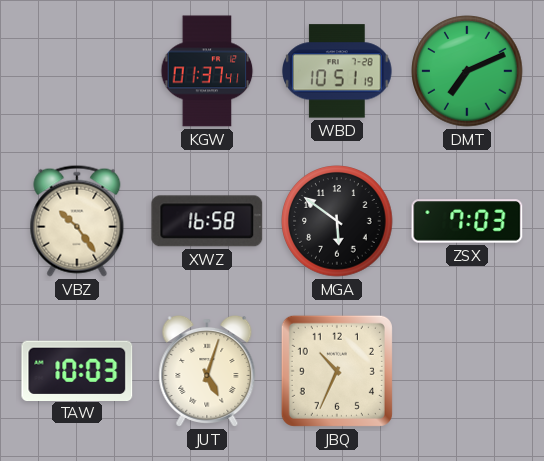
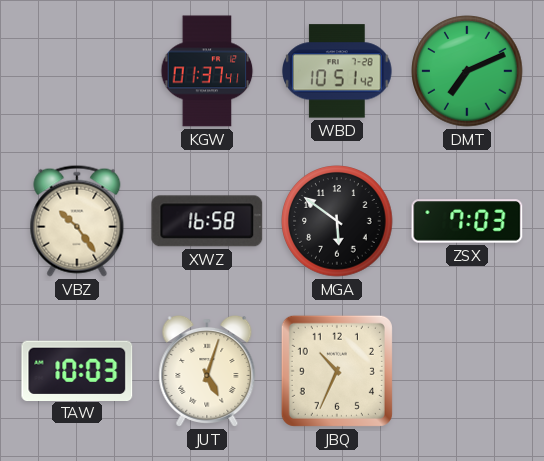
WBD: 10:51:19 -> 10:51:42 (338, 71)
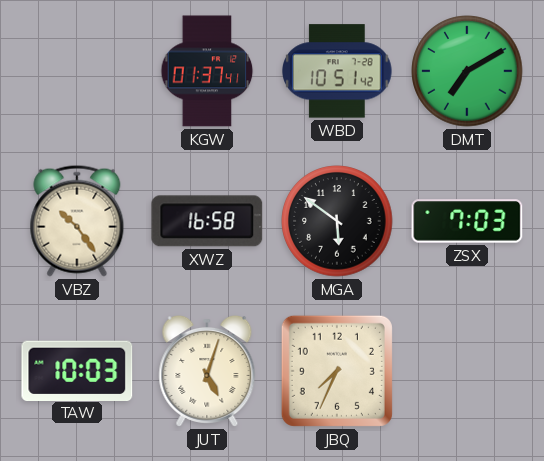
DMT: 7:11 -> 7:10 (467, 71)
JBQ: 10:34 -> 7:34 (337, 371)
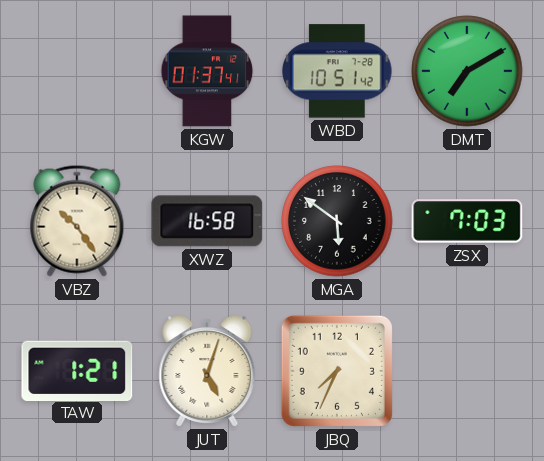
TAW: 10:03 -> 1:21 (77, 370)
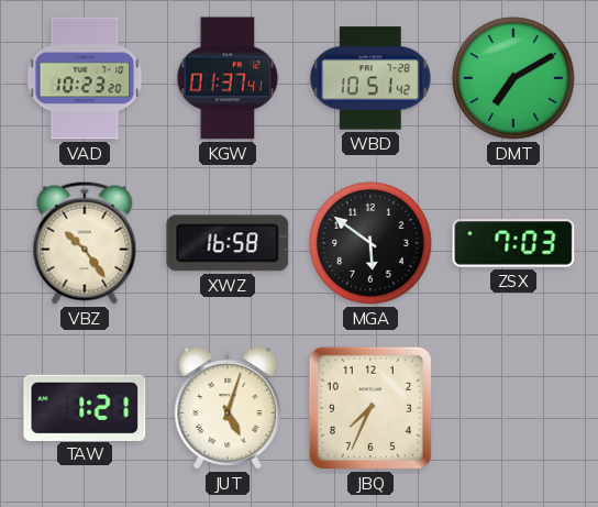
VAD: none -> 10:23 (85, 78)
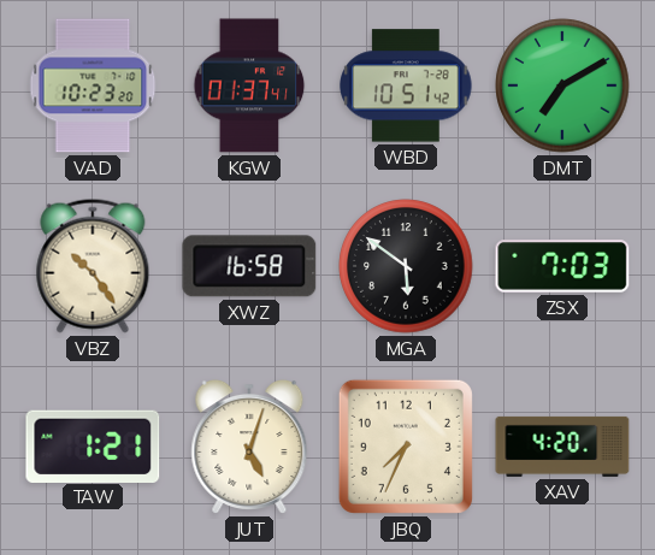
XAV: none -> 4:20 (562, 447)
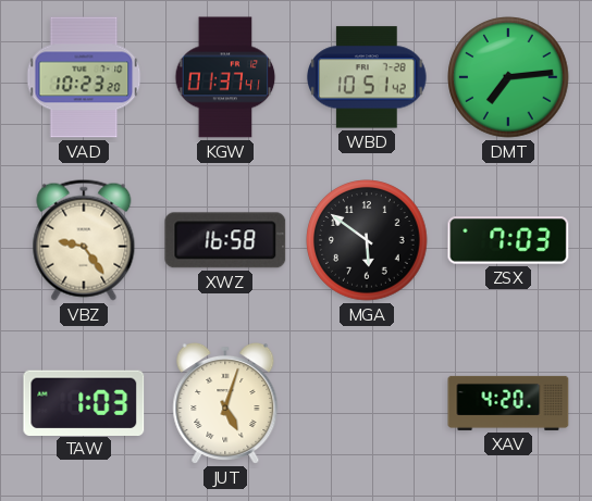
DMT: 7:10 -> 7:14 (508, 77)
VBZ: 10:24 -> 9:24 (84, 240)
TAW: 1:21 -> 1:03 (84, 402)
JBQ: 7:34 -> none (406, 447)
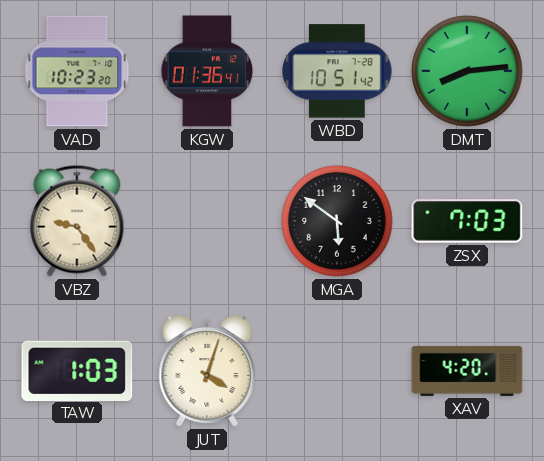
KGW: 01:37 -> 01:36 (207, 71)
DMT: 7:14 -> 8:14 (467, 71)
XWZ: 16:58 -> none (225, 240)
JUT: 5:03 -> 4:03 (207, 371)
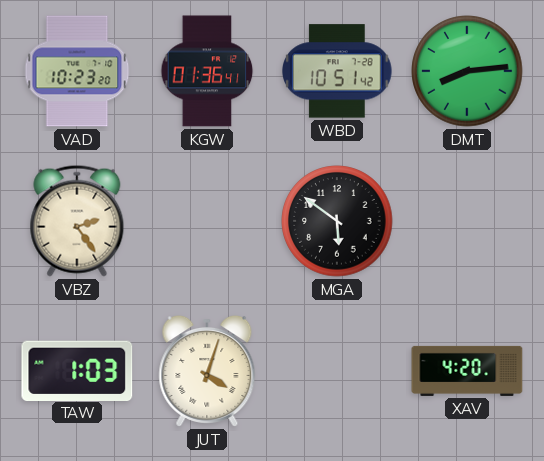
VBZ: 9:24 -> 2:24 (77, 221)
ZSX: 7:03 -> none (467, 221)
